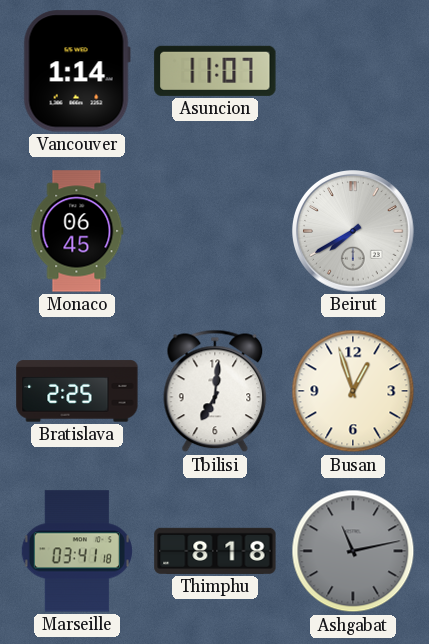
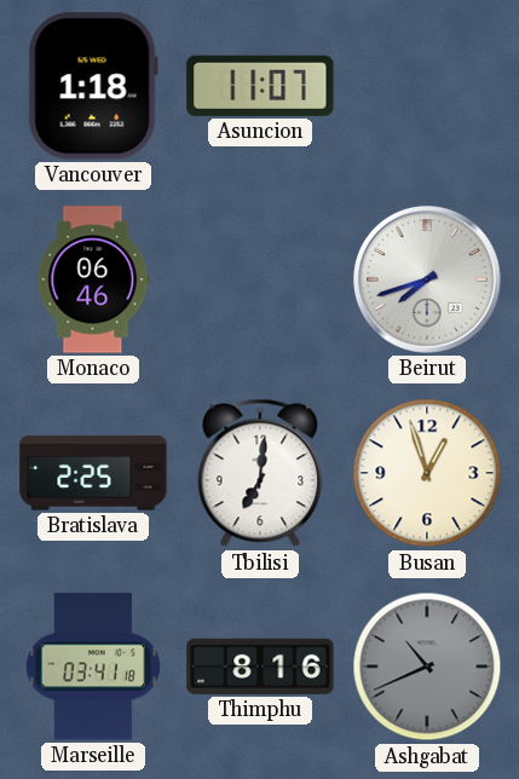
Vancouver: 1:14 -> 1:18 (93, 86)
Monaco: 06:45 -> 06:46 (93, 279)
Beirut: 7:40 -> 7:42 (428, 281)
Thimphu: 8:18 -> 8:16 (260, 667)
Ashgabat: 11:13 -> 10:41 (427, 667)
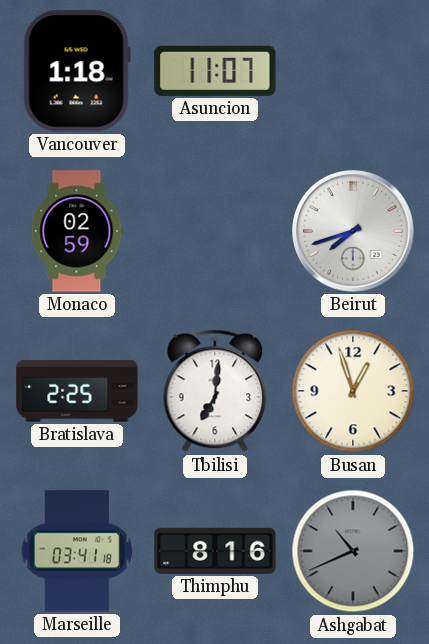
Monaco: 06:46 -> 02:59 (77, 231)
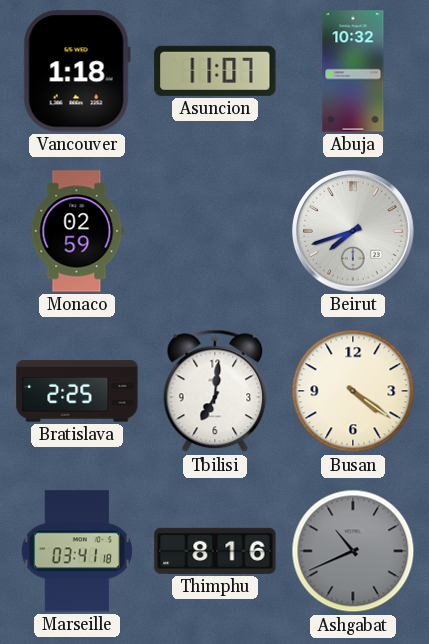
Abuja: none -> 10:32 (353, 71)
Busan: 12:57 -> 4:21 (353, 391)
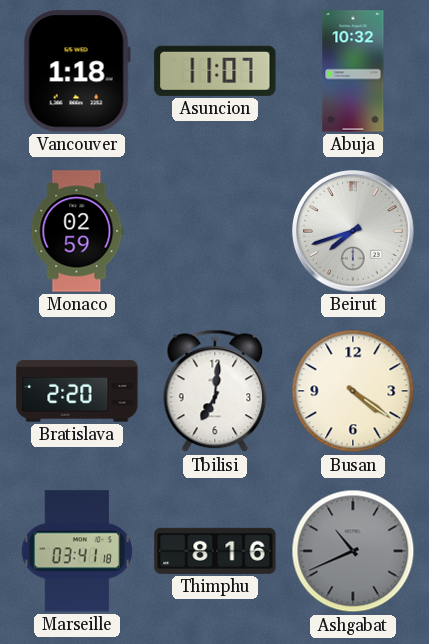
Bratislava: 2:25 -> 2:20 (77, 391)
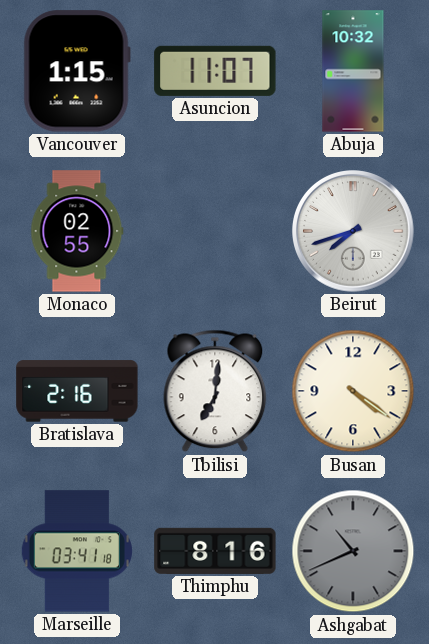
Vancouver: 1:18 -> 1:15 (77, 71)
Monaco: 02:59 -> 02:55 (77, 231)
Bratislava: 2:20 -> 2:16 (77, 391)
